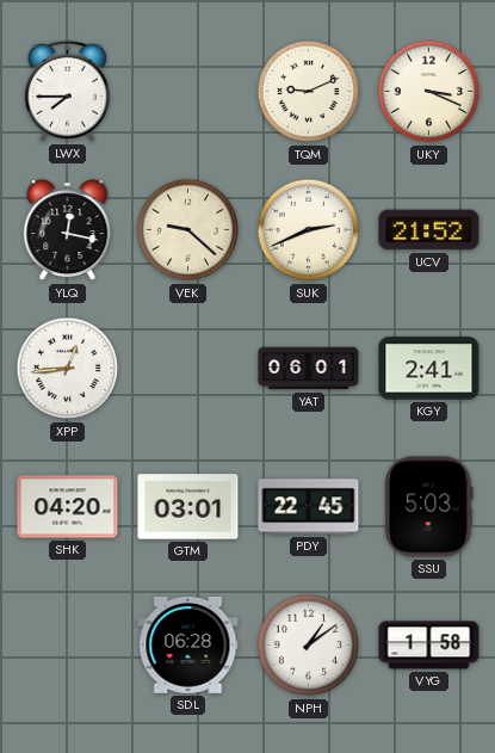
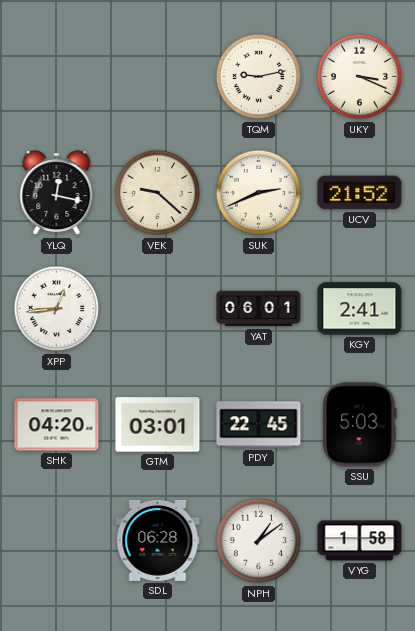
LWX: 7:45 -> none (67, 91)
TQM: 9:11 -> 9:13 (259, 77)
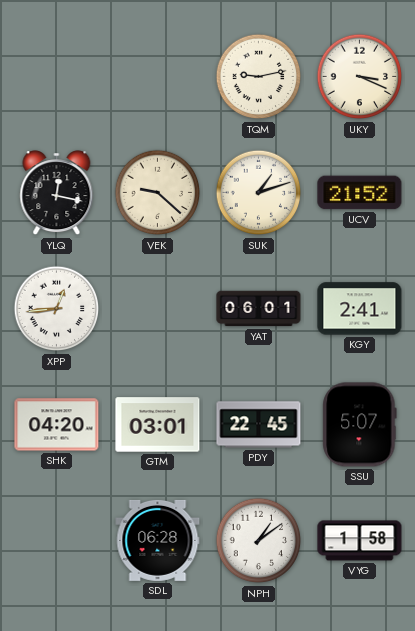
SUK: 2:41 -> 1:12 (259, 193)
SSU: 5:03 -> 5:07 (360, 425)
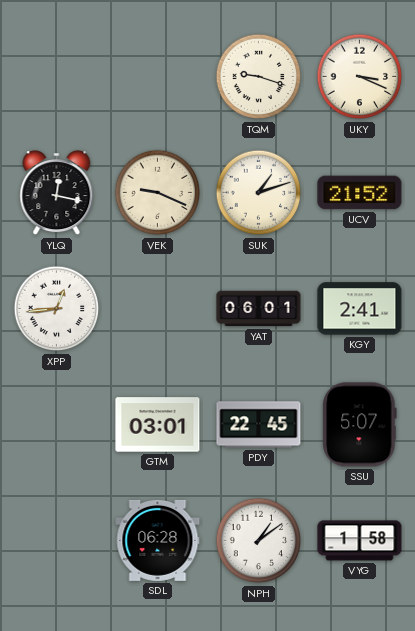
TQM: 9:13 -> 9:18 (259, 77)
VEK: 9:22 -> 9:19 (158, 193)
SHK: 04:20 -> none (57, 425)
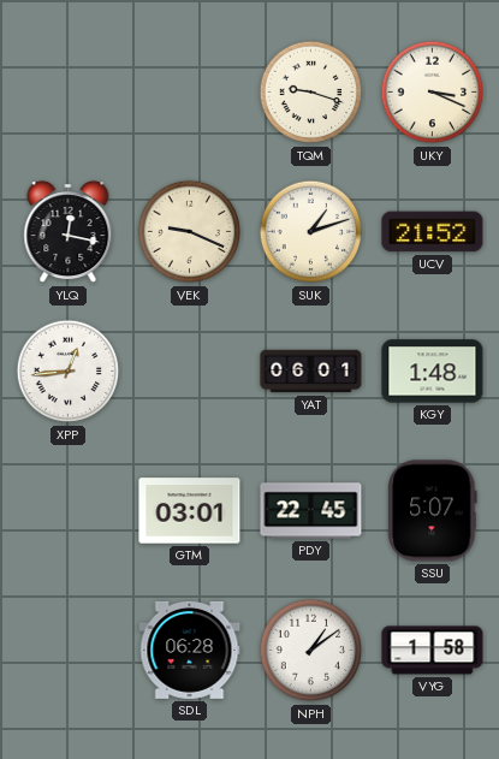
KGY: 2:41 -> 1:48 (433, 372)
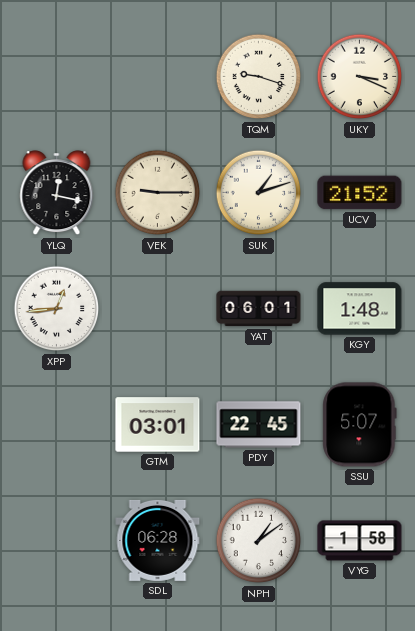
VEK: 9:19 -> 9:15 (158, 193)
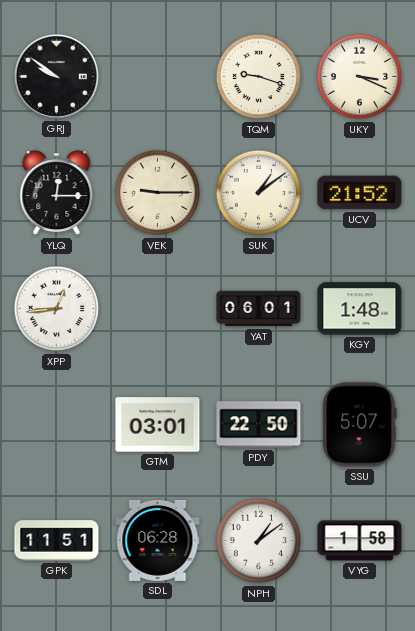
GRJ: none -> 9:51 (56, 76)
YLQ: 12:17 -> 12:15 (57, 193)
SUK: 1:12 -> 1:09 (259, 193)
PDY: 22:45 -> 22:50 (259, 425)
GPK: none -> 11:51 (57, 541)
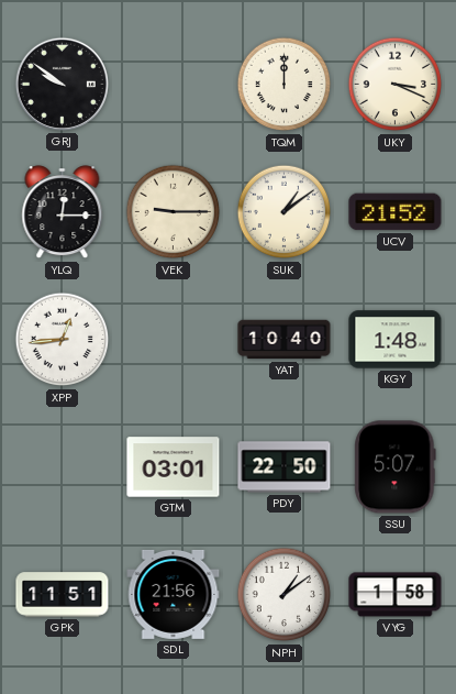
TQM: 9:18 -> 12:00 (285, 85)
YAT: 06:01 -> 10:40 (285, 340)
SDL: 06:28 -> 21:56 (174, 594)
